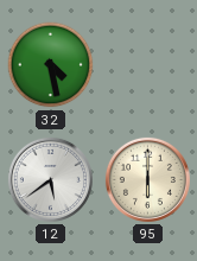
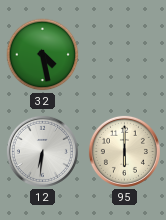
12: 5:39 -> 6:31 (42, 151)
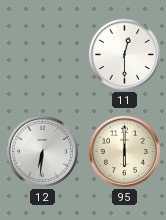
32: 4:28 -> none (43, 55)
11: none -> 12:30 (124, 54)
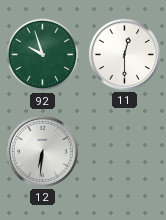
92: none -> 9:57 (43, 55)
95: 6:00 -> none (124, 151)
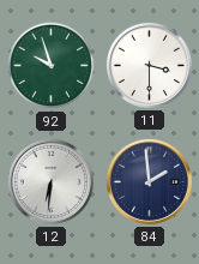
11: 12:30 -> 3:30 (149, 65)
84: none -> 1:59 (149, 181)
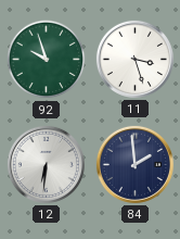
11: 3:30 -> 3:27 (134, 59)
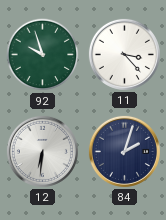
11: 3:27 -> 3:23 (124, 54)
84: 1:59 -> 2:03 (124, 151)
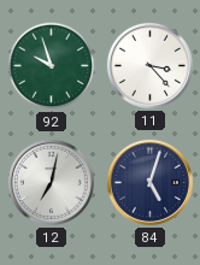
12: 6:31 -> 7:02 (51, 182)
84: 2:03 -> 5:03 (149, 182)
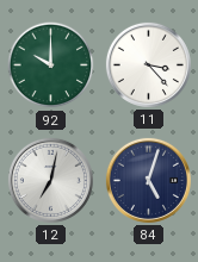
92: 9:57 -> 10:00 (51, 65)
